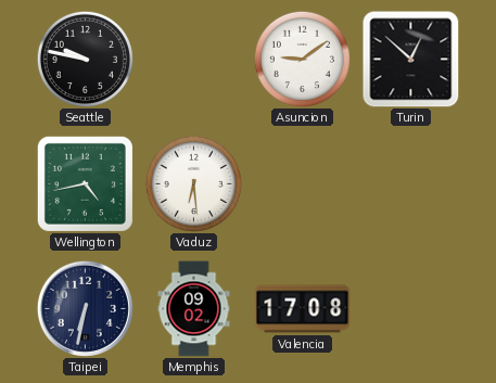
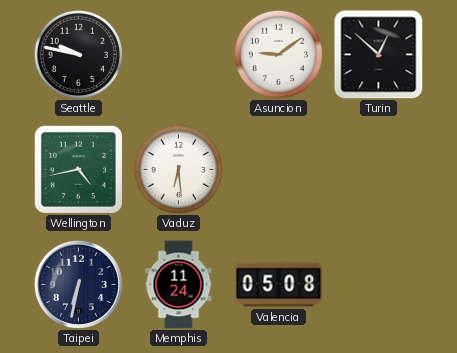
Memphis: 09:02 -> 11:24 (179, 285)
Valencia: 17:08 -> 05:08 (279, 285)
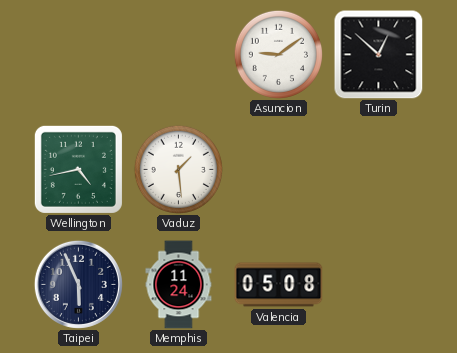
Seattle: 9:47 -> none (78, 54)
Vaduz: 6:29 -> 1:29 (178, 169)
Taipei: 6:32 -> 5:56 (78, 284)
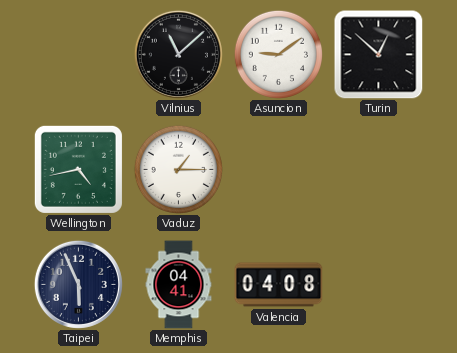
Vilnius: none -> 11:08 (178, 54)
Vaduz: 1:29 -> 1:15 (178, 169)
Memphis: 11:24 -> 04:41 (179, 285)
Valencia: 05:08 -> 04:08 (279, 285)
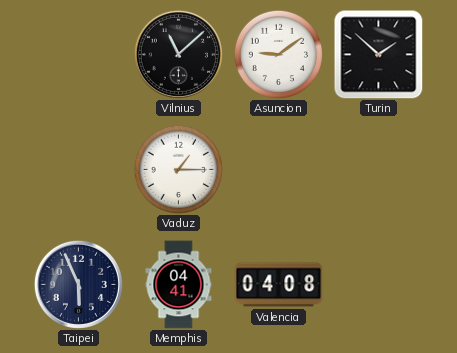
Turin: 12:52 -> 1:52 (379, 55)
Wellington: 4:43 -> none (78, 169)
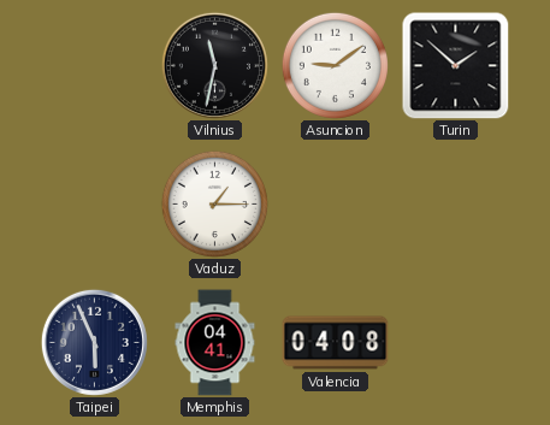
Vilnius: 11:08 -> 11:32 (214, 65)
